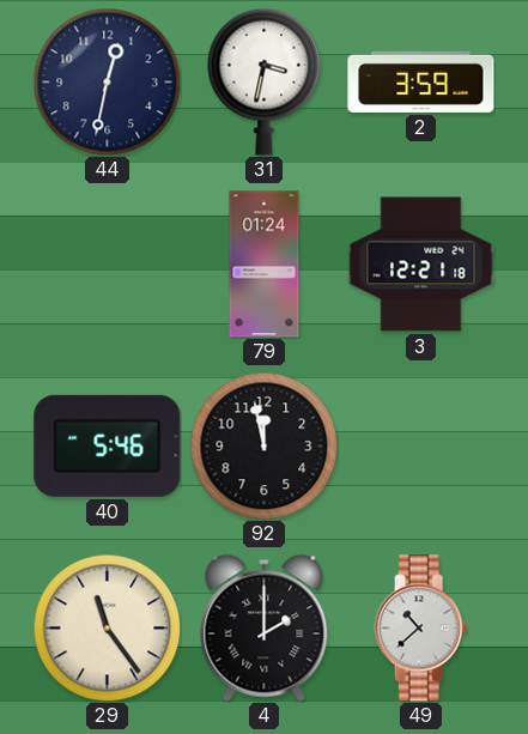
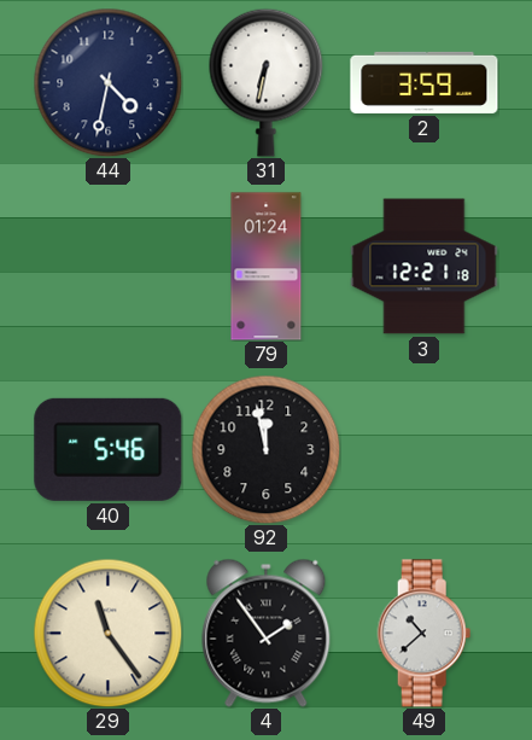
44: 12:32 -> 4:32 (107, 82)
31: 3:32 -> 6:32 (267, 82)
4: 2:00 -> 1:54 (267, 633)
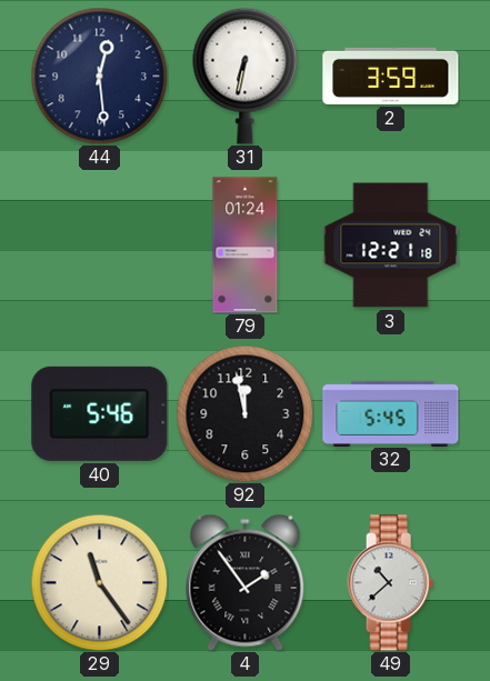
44: 4:32 -> 12:29 (99, 76)
32: none -> 5:45 (391, 413)
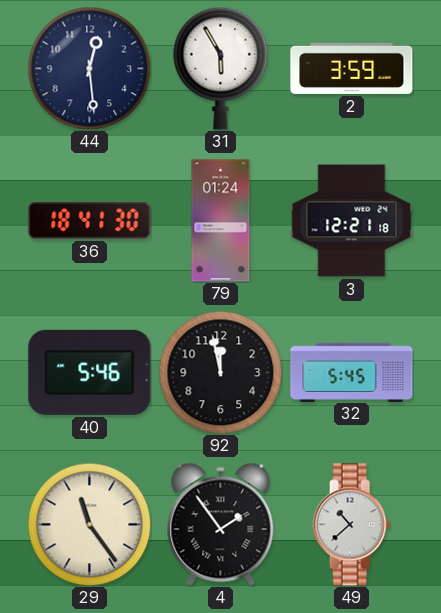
31: 6:32 -> 5:55 (221, 68)
36: none -> 18:41 (90, 221)
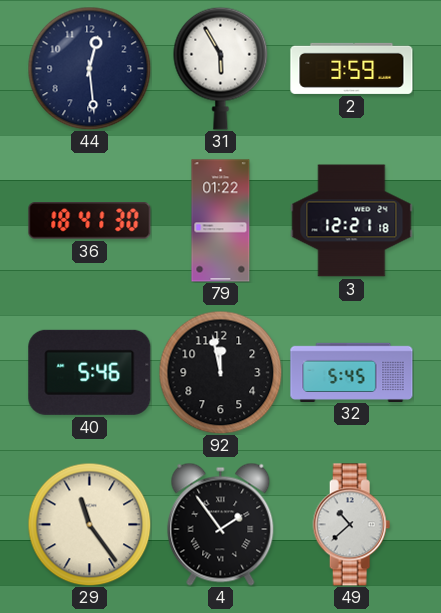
79: 01:24 -> 01:22 (221, 221)
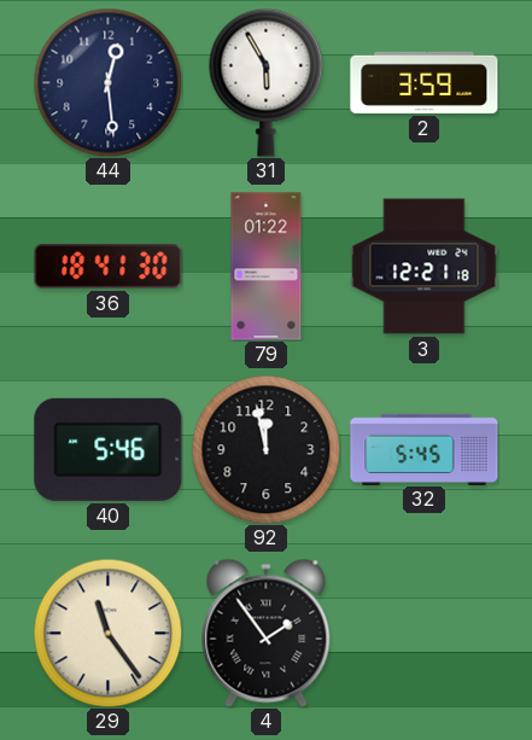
49: 10:38 -> none (352, 525)
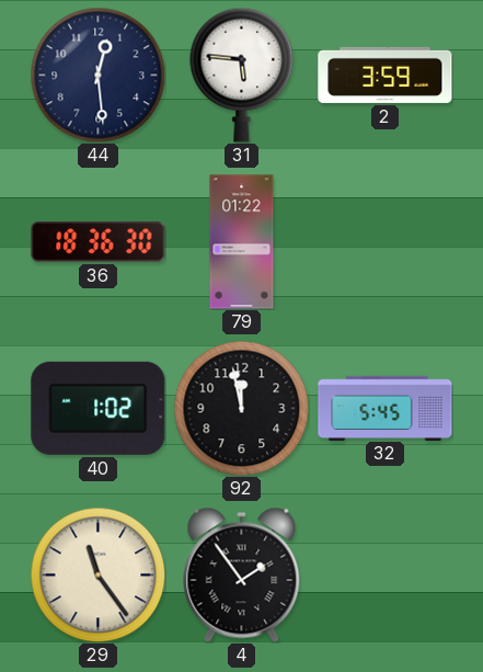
31: 5:55 -> 5:46 (242, 75)
36: 18:41 -> 18:36 (99, 242)
3: 12:21 -> none (425, 267)
40: 5:46 -> 1:02 (99, 408)
